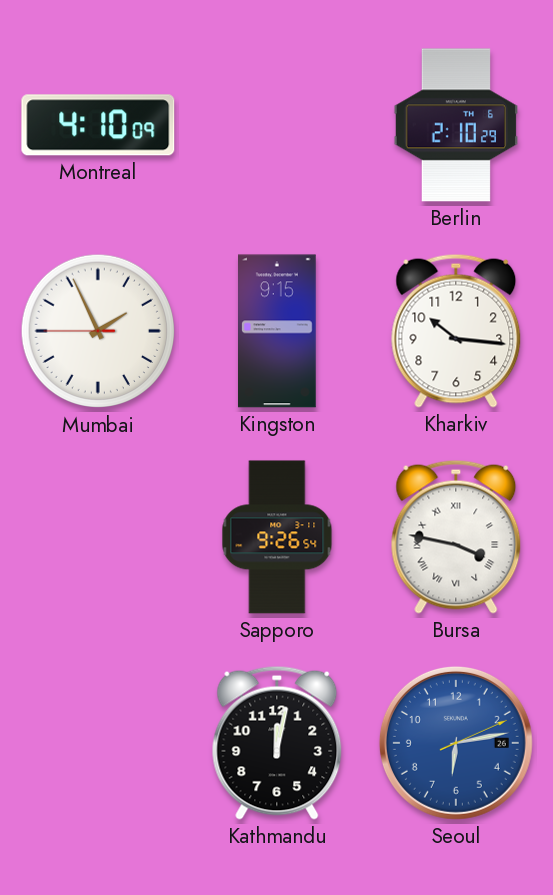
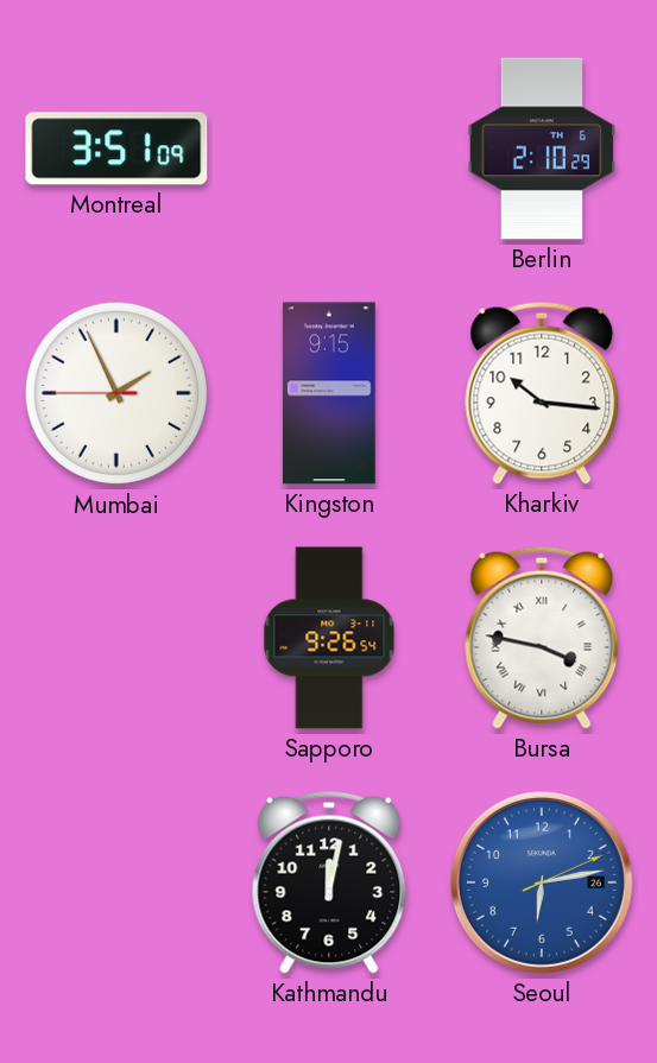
Montreal: 4:10 -> 3:51 (116, 148)
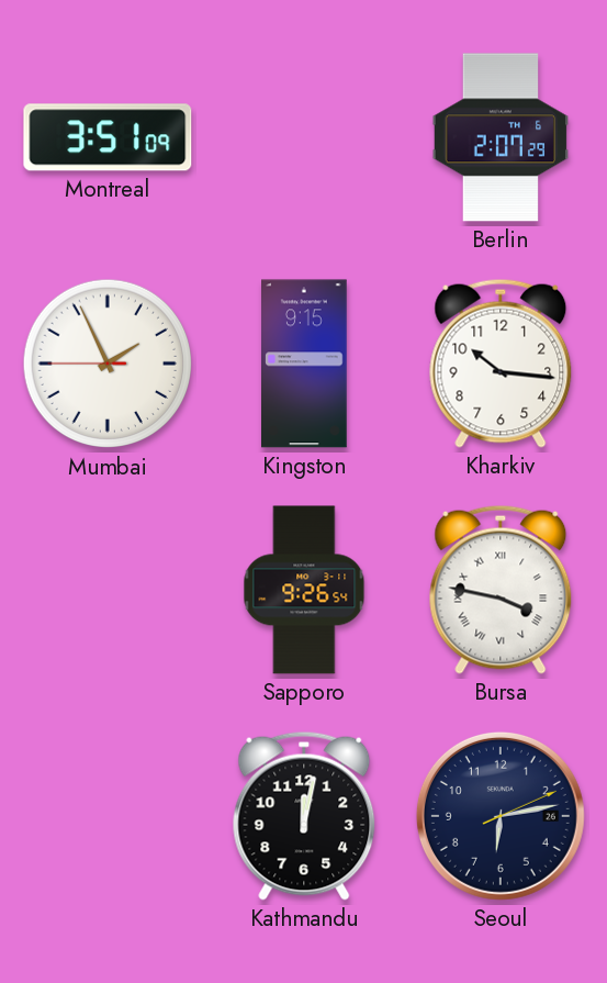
Berlin: 2:10 -> 2:07 (501, 137)
Seoul dial: blue -> navy (501, 816)
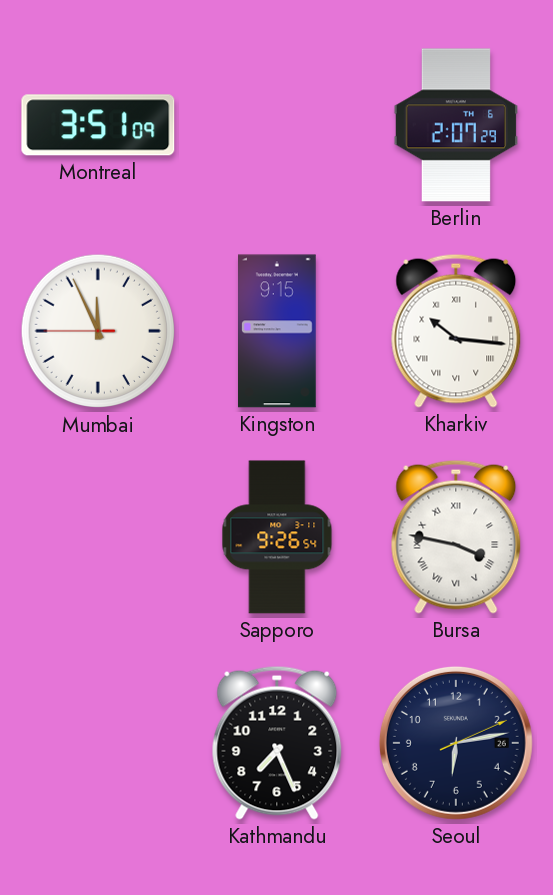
Mumbai: 1:55 -> 11:55 (98, 331)
Kharkiv numerals: Arabic -> Roman (456, 331)
Kathmandu: 12:02 -> 7:26 (277, 743)
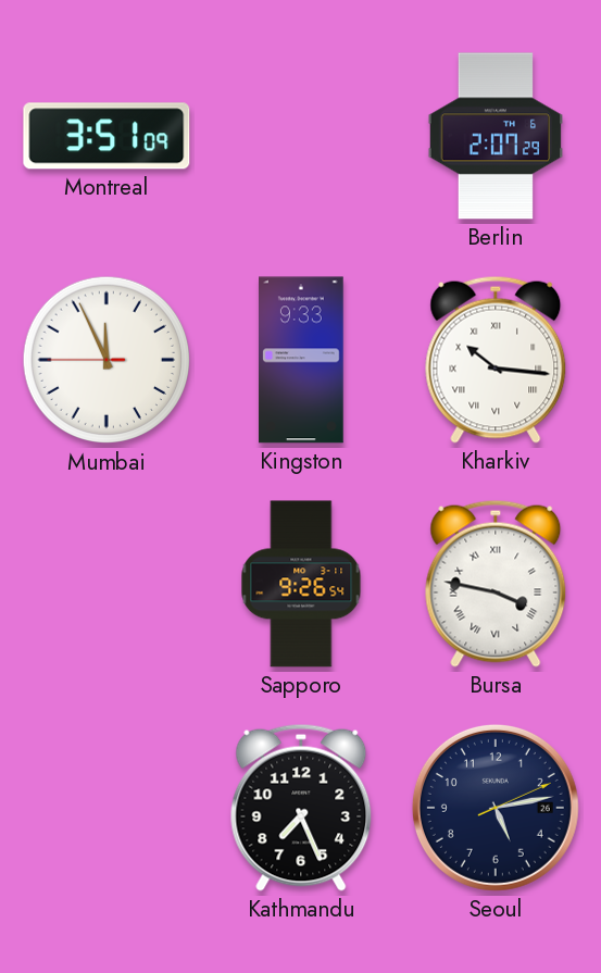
Kingston: 9:15 -> 9:33 (302, 360)
Seoul: 6:13 -> 5:13 (496, 808)
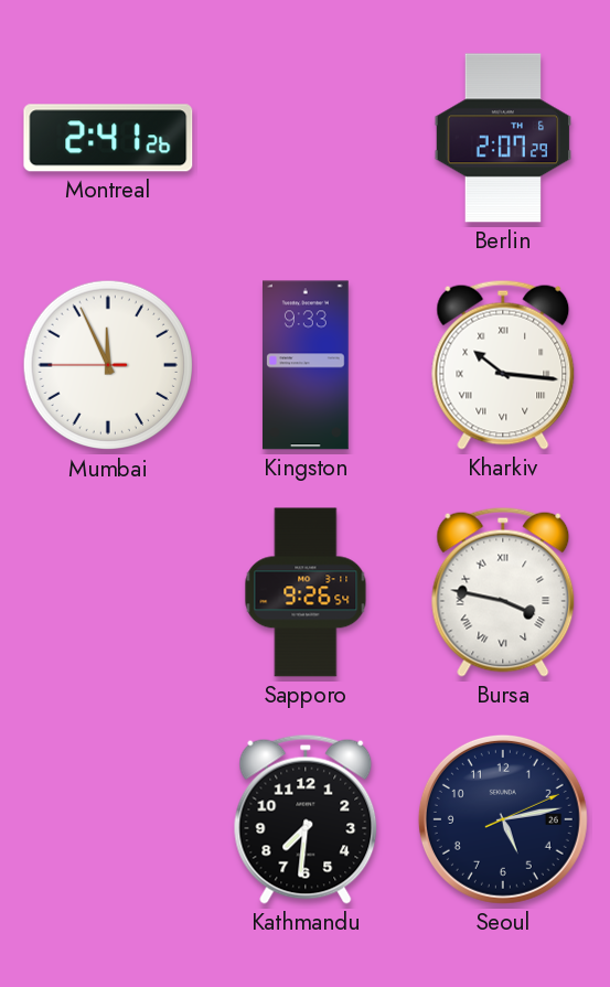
Montreal: 3:51 -> 2:41 (108, 138)
Kathmandu: 7:26 -> 7:31 (306, 819)
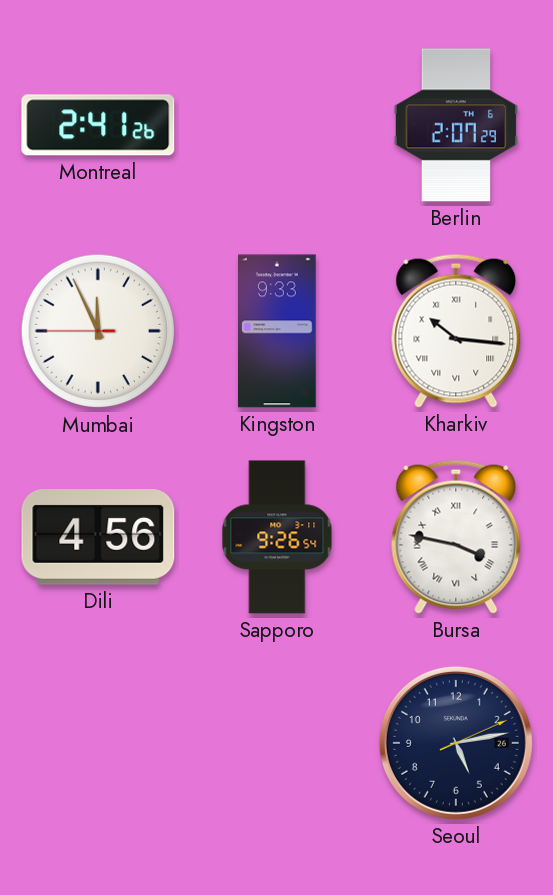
Dili: none -> 4:56 (98, 538)
Kathmandu: 7:31 -> none (306, 819)
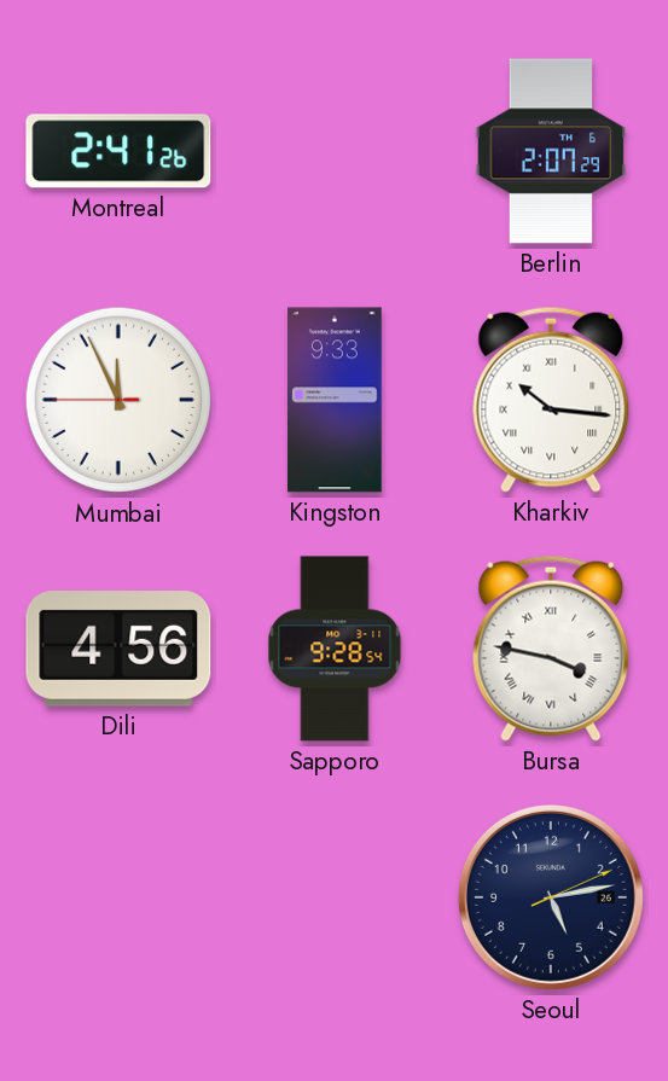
Sapporo: 9:26 -> 9:28 (335, 649)
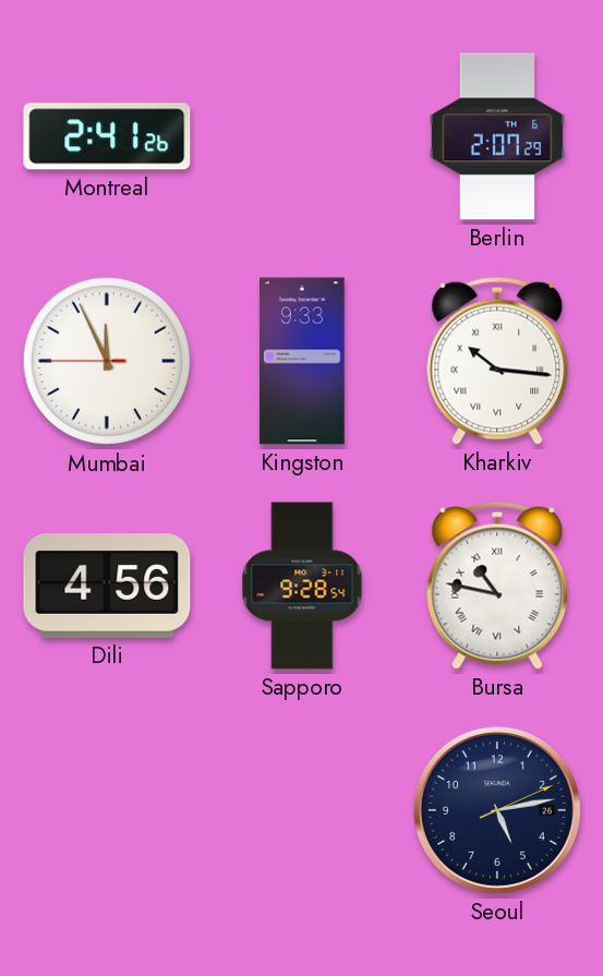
Bursa: 3:47 -> 10:47 (497, 586)
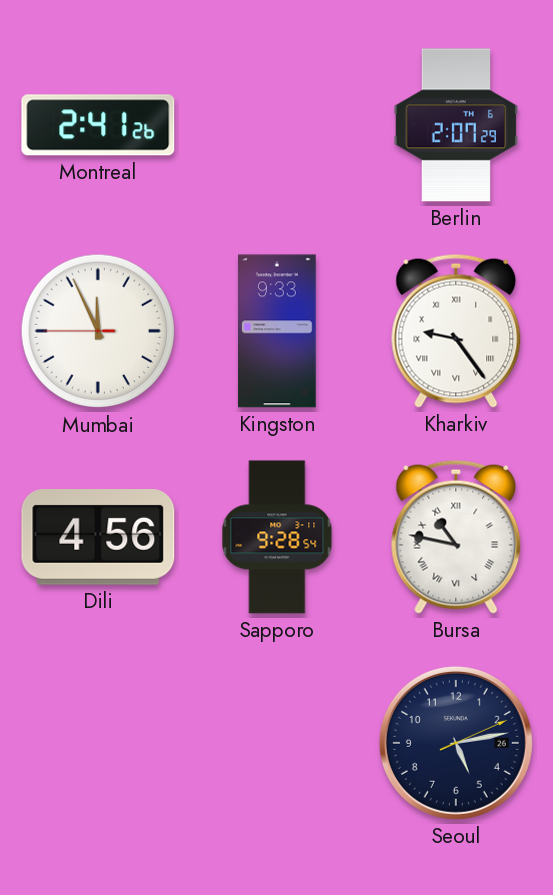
Kharkiv: 10:16 -> 9:24 (456, 331)
